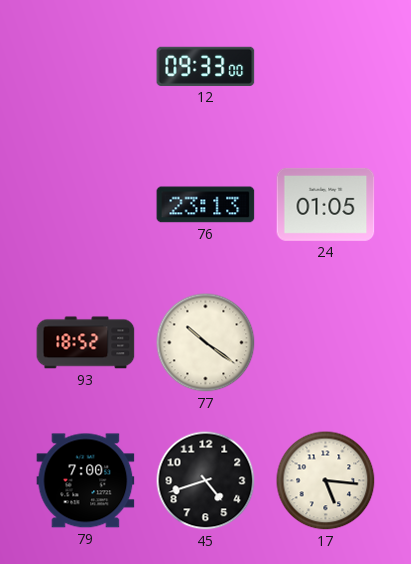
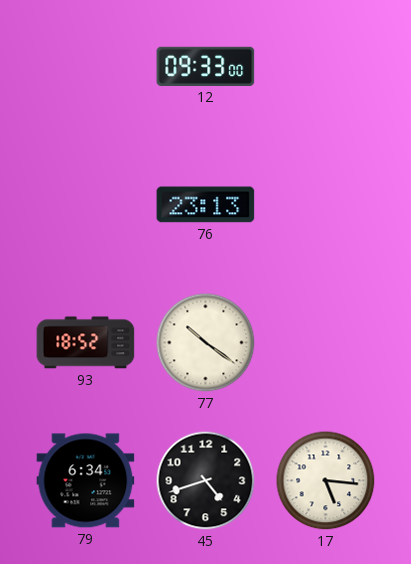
24: 01:05 -> none (326, 204)
79: 7:00 -> 6:34 (86, 481)
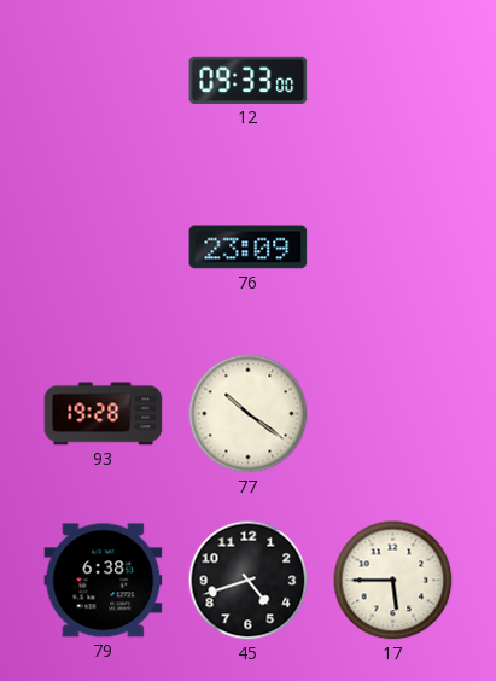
76: 23:13 -> 23:09 (249, 248)
93: 18:52 -> 19:28 (104, 414)
79: 6:34 -> 6:38 (104, 581)
17: 5:16 -> 5:45 (393, 581)
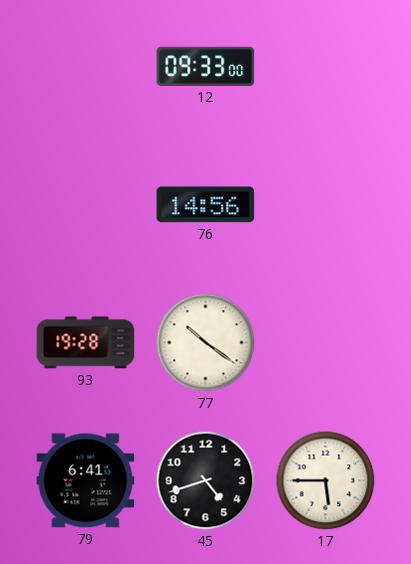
76: 23:09 -> 14:56 (206, 205)
79: 6:38 -> 6:41 (86, 481)
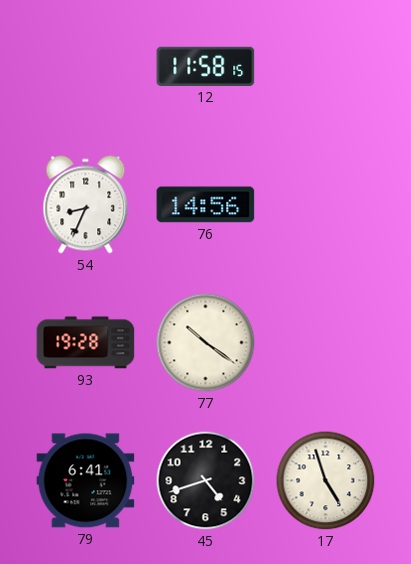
12: 09:33 -> 11:58 (206, 66)
54: none -> 8:34 (86, 205)
17: 5:45 -> 4:57 (326, 481)
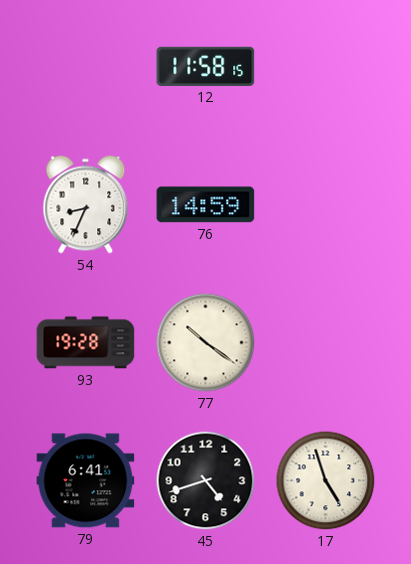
76: 14:56 -> 14:59 (206, 205)
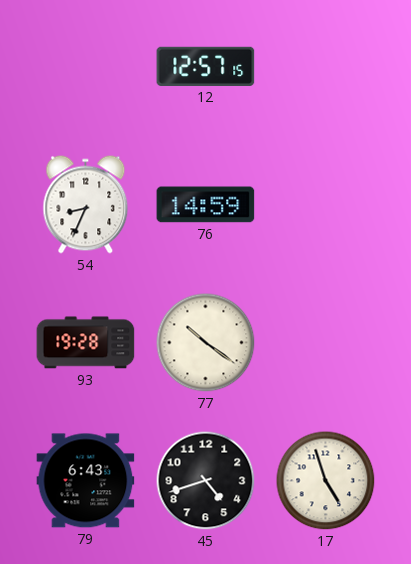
12: 11:58 -> 12:57 (206, 66)
79: 6:41 -> 6:43 (86, 481)
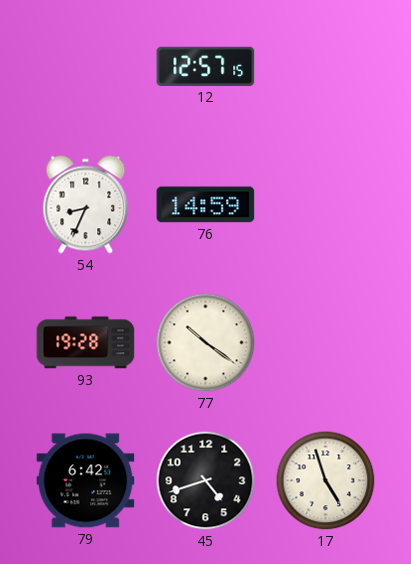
79: 6:43 -> 6:42 (86, 481)
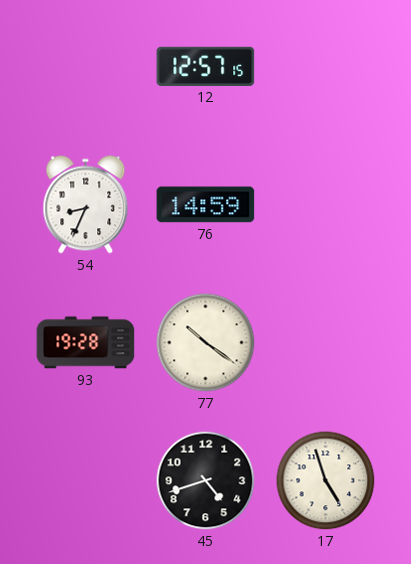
79: 6:42 -> none (86, 481)
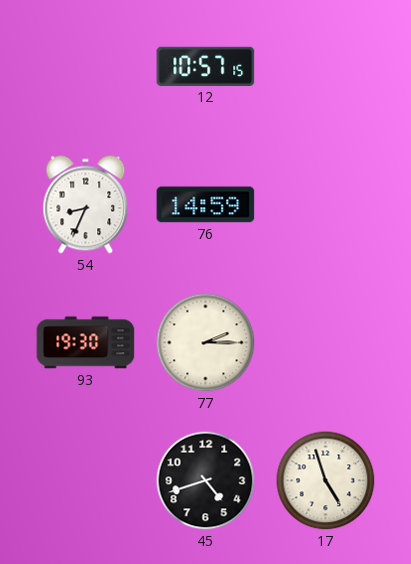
12: 12:57 -> 10:57 (206, 66)
93: 19:28 -> 19:30 (86, 343)
77: 10:21 -> 2:15 (206, 343)
